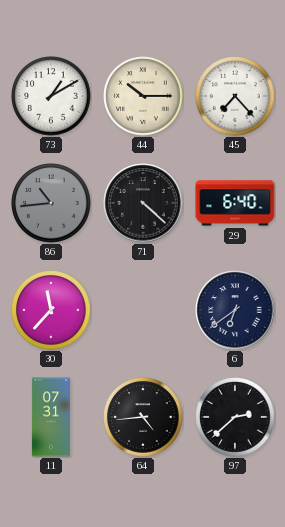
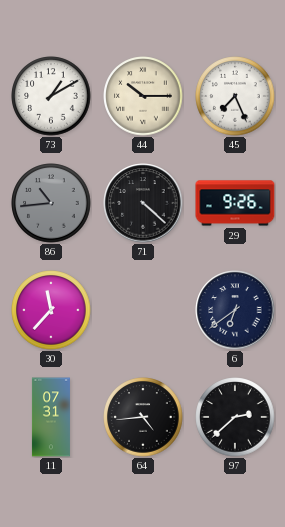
45: 7:23 -> 7:26 (235, 96)
29: 6:40 -> 9:26 (235, 203)
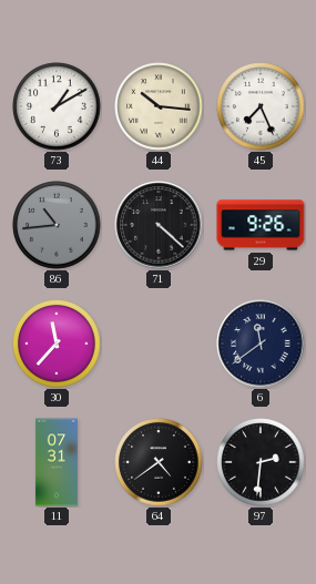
44: 10:15 -> 10:16 (159, 106)
6: 6:39 -> 11:39 (261, 344)
64: 4:44 -> 4:39 (159, 462)
97: 2:38 -> 2:31 (261, 462)
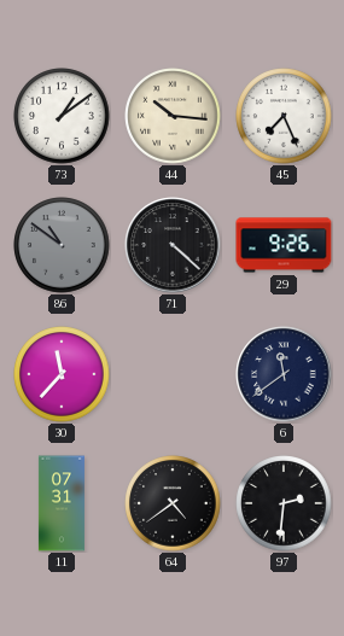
73: 1:10 -> 1:09 (62, 116)
86: 10:44 -> 10:51 (62, 245)
